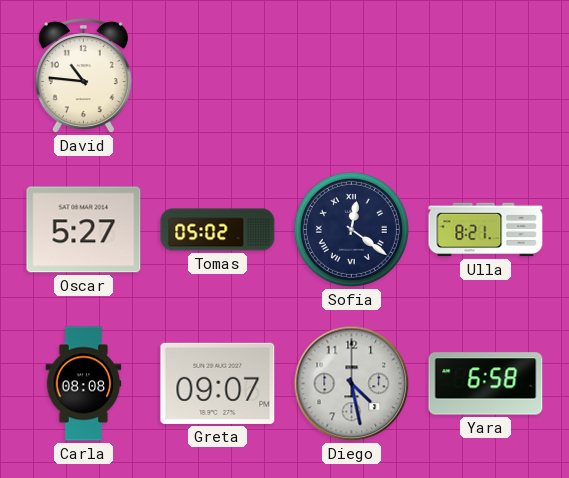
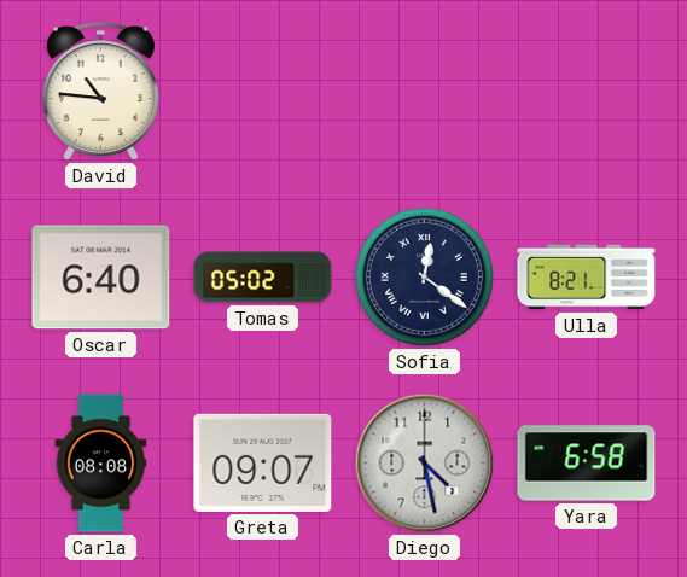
Oscar: 5:27 -> 6:40 (101, 278)
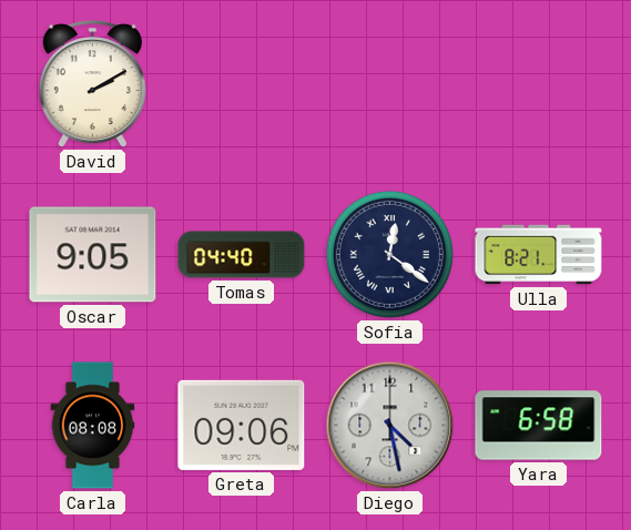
David: 10:46 -> 2:10 (92, 84)
Oscar: 6:40 -> 9:05 (93, 255)
Tomas: 05:02 -> 04:40 (242, 255)
Greta: 09:07 -> 09:06 (242, 425)
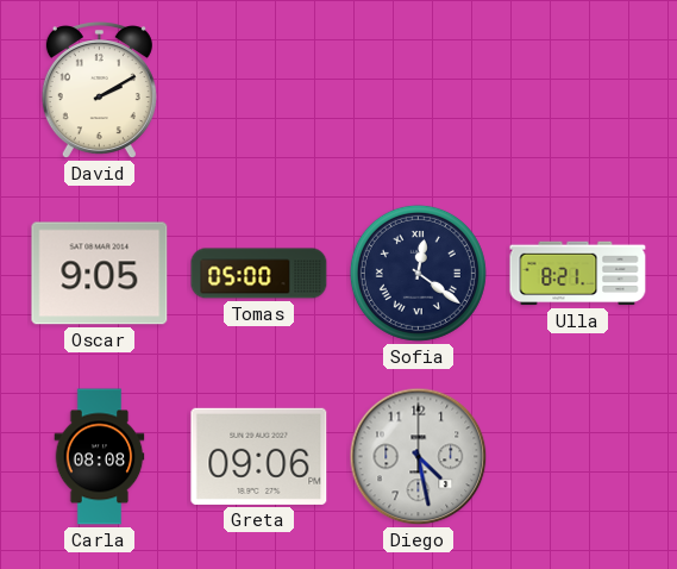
Tomas: 04:40 -> 05:00 (259, 274)
Yara: 6:58 -> none (539, 426)
